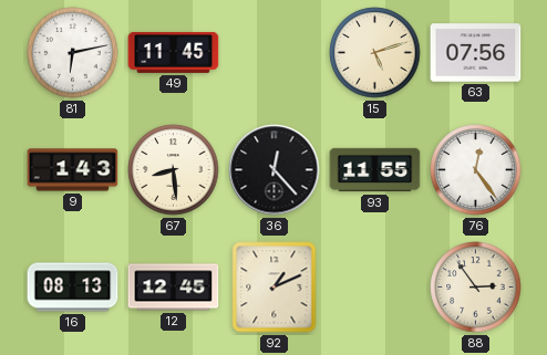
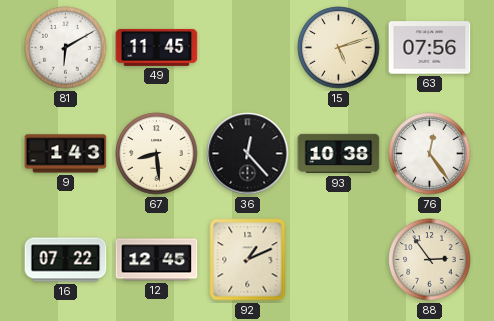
81: 6:13 -> 6:10 (66, 48)
93: 11:55 -> 10:38 (339, 154)
16: 08:13 -> 07:22 (66, 260)
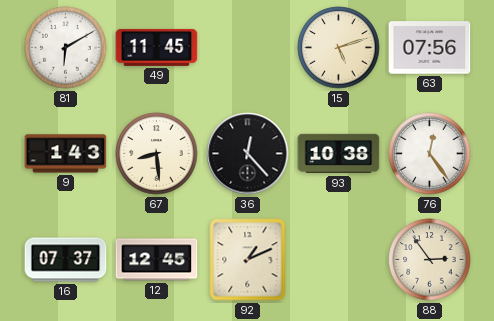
16: 07:22 -> 07:37 (66, 260)
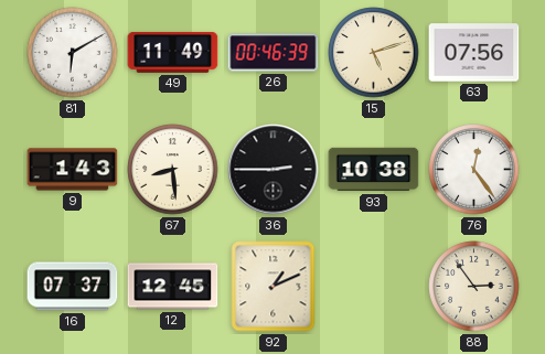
49: 11:45 -> 11:49 (173, 52)
26: none -> 00:46 (274, 53)
36: 12:23 -> 2:45 (274, 170)
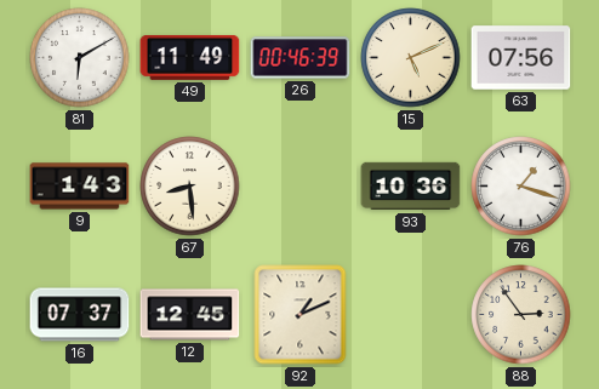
15: 5:12 -> 5:11 (411, 58)
36: 2:45 -> none (274, 170)
93: 10:38 -> 10:36 (411, 187)
76: 12:24 -> 1:18 (521, 187)
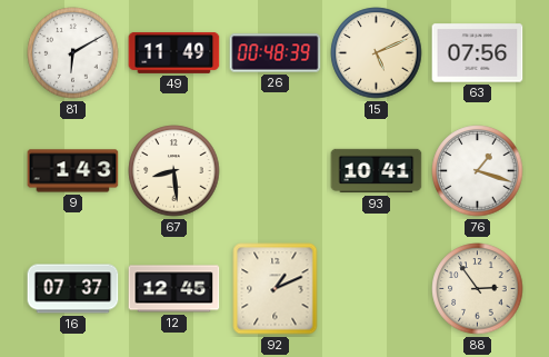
26: 00:46 -> 00:48 (276, 53)
93: 10:36 -> 10:41 (377, 171)
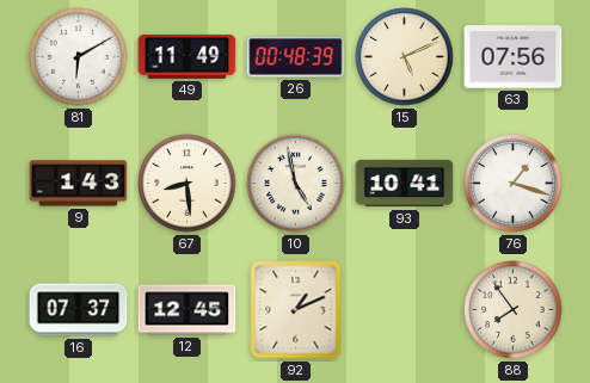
10: none -> 4:58 (296, 184)
88: 2:54 -> 7:54 (514, 310)
